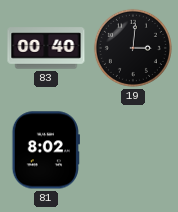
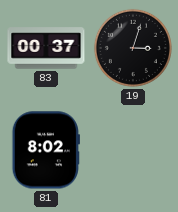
83: 00:40 -> 00:37 (46, 48)
19: 3:01 -> 3:03 (133, 48)
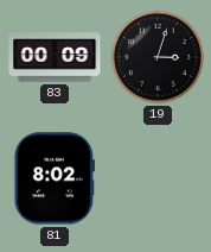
83: 00:37 -> 00:09 (55, 57)
